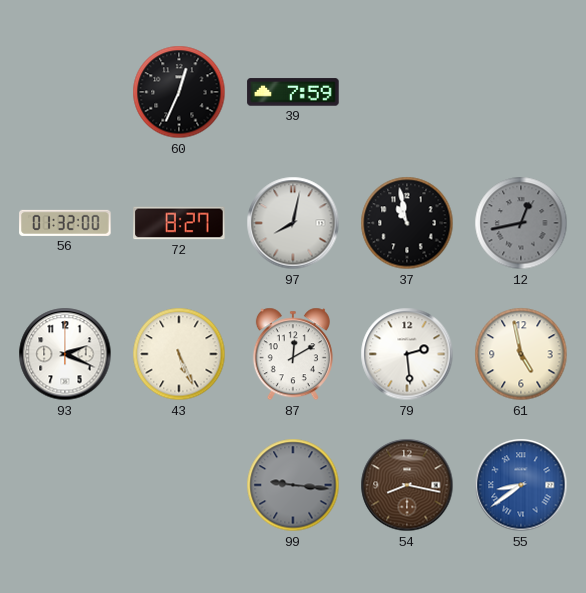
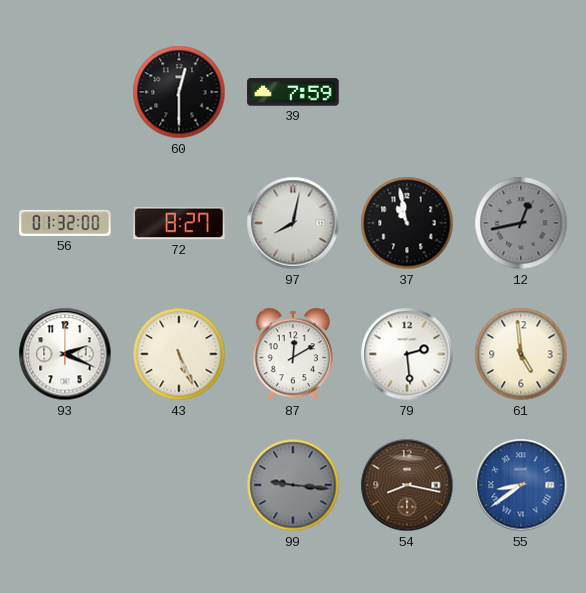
60: 12:34 -> 12:30 (179, 92)
61: 4:58 -> 4:59 (521, 354)
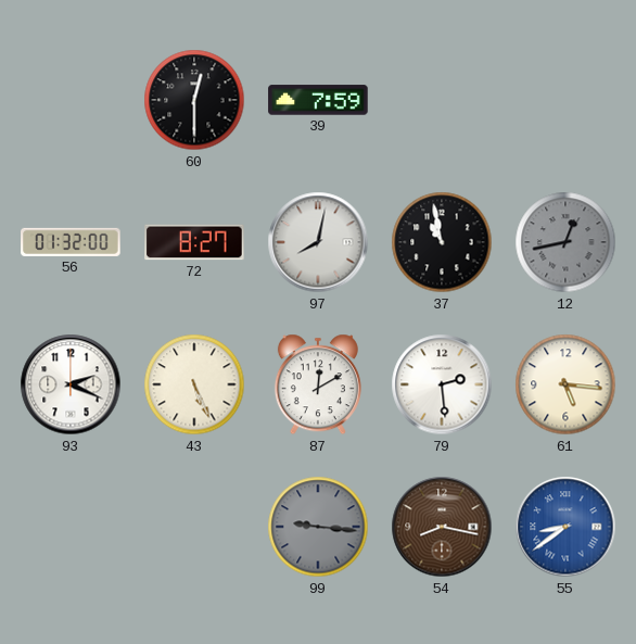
61: 4:59 -> 5:16 (565, 384)
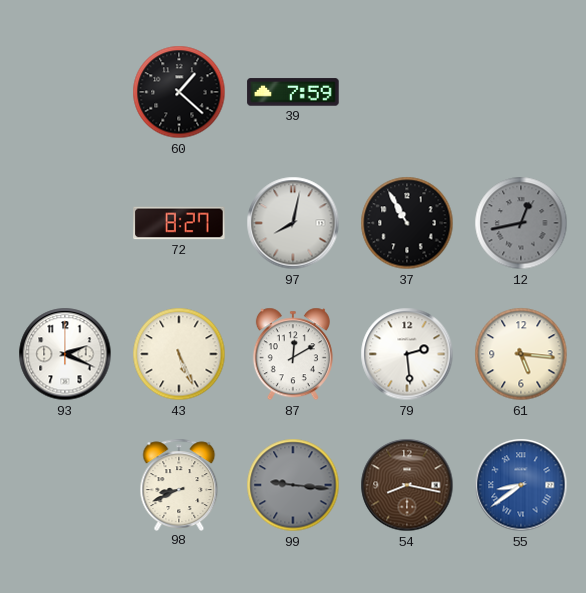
60: 12:30 -> 1:22 (179, 92)
56: 01:32 -> none (71, 242)
37: 10:58 -> 10:55 (407, 223)
98: none -> 8:41 (179, 484)
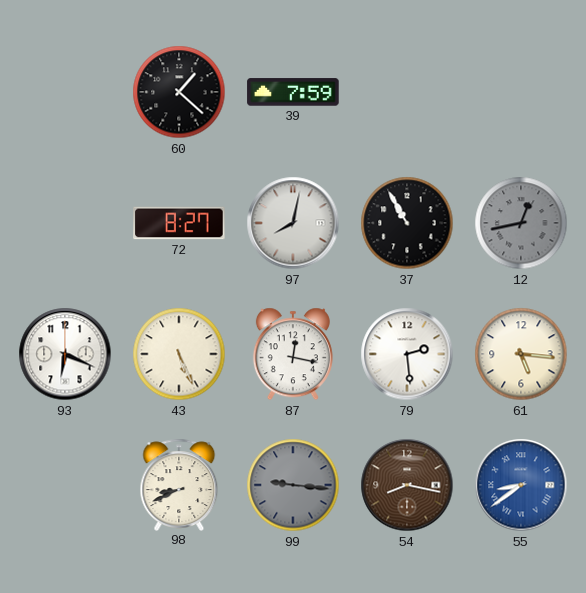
93: 2:19 -> 6:19 (65, 354)
87: 12:10 -> 12:17 (293, 354)
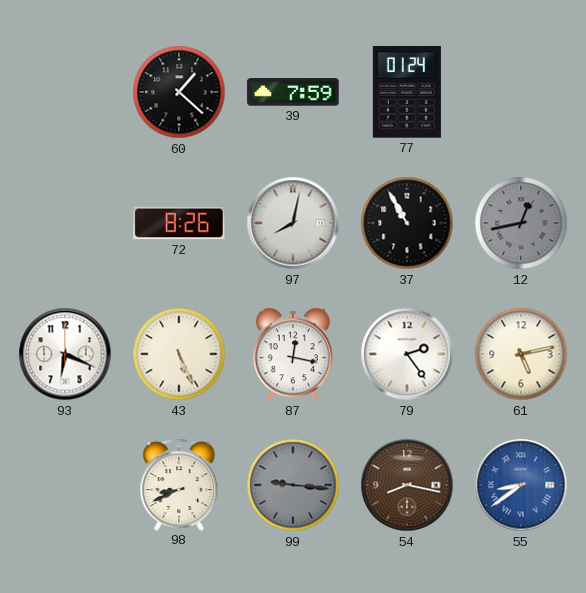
77: none -> 01:24 (407, 92)
72: 8:27 -> 8:26 (179, 223)
79: 2:29 -> 2:24 (407, 354)
61: 5:16 -> 5:13 (521, 354)
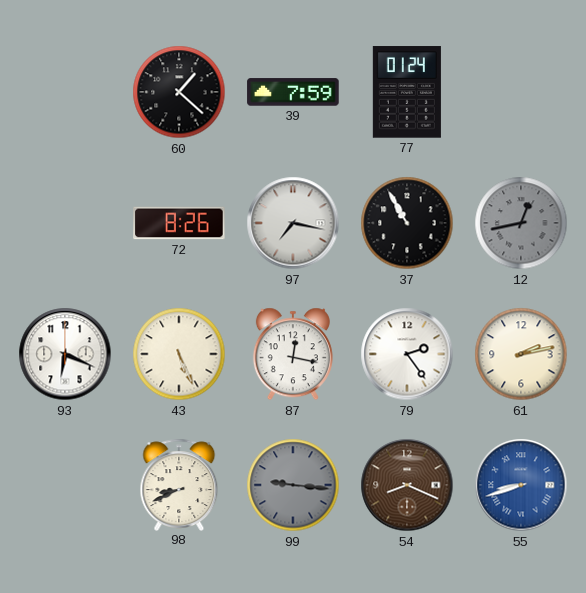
97: 8:02 -> 7:17 (293, 223)
61: 5:13 -> 2:13 (521, 354)
54: 8:17 -> 8:19 (407, 485)
55: 8:39 -> 8:42 (521, 485)
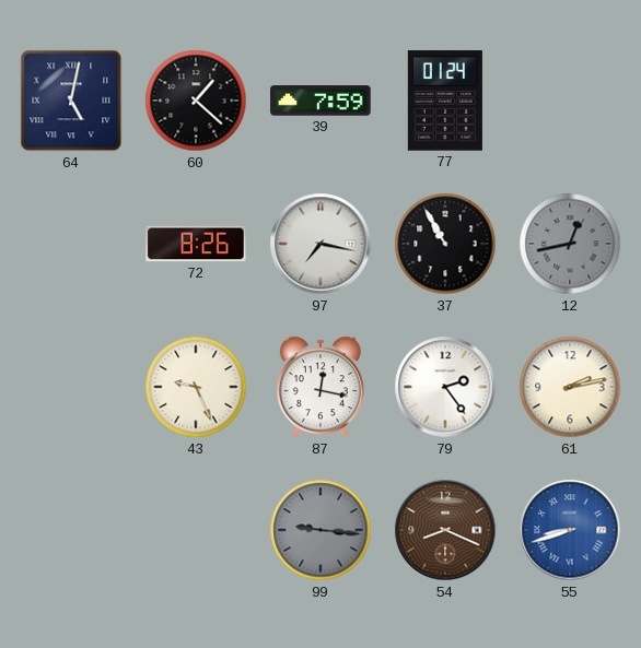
64: none -> 5:02 (71, 101)
93: 6:19 -> none (65, 354)
43: 5:26 -> 9:26 (196, 387)
98: 8:41 -> none (179, 484)
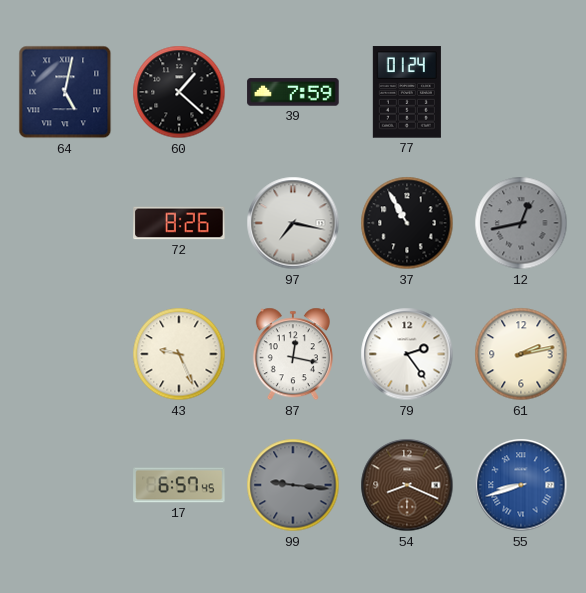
17: none -> 6:57 (179, 485)
